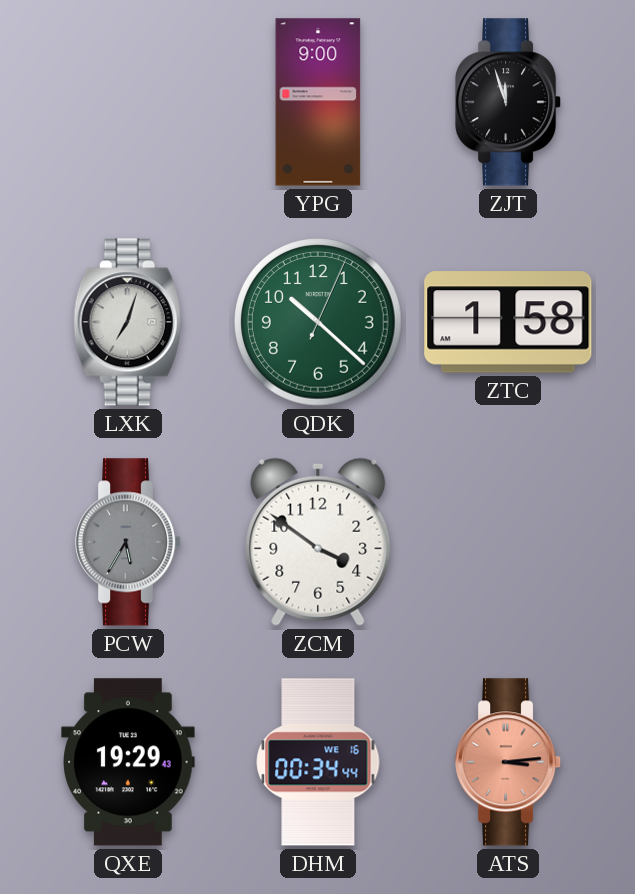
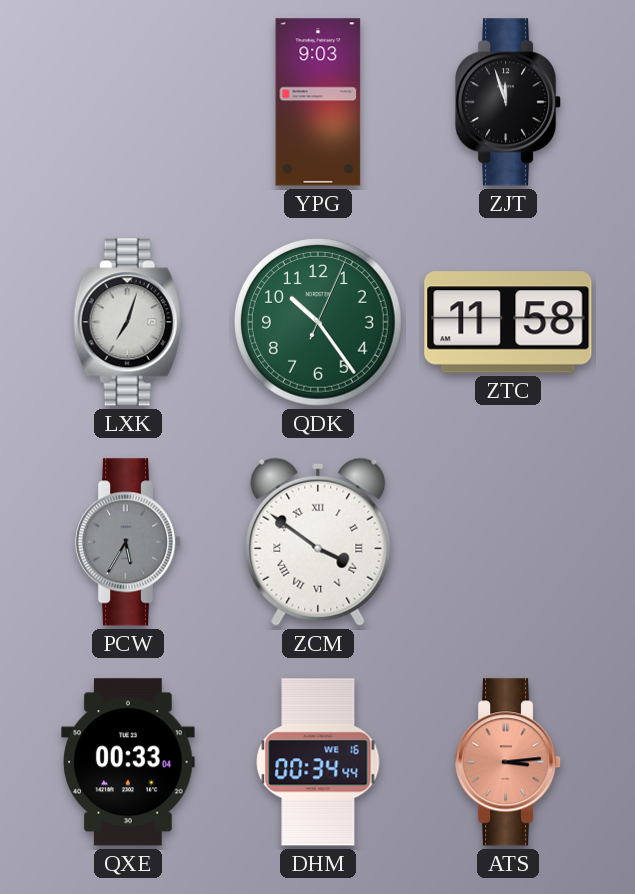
YPG: 9:00 -> 9:03 (318, 102)
QDK: 10:22 -> 10:24 (319, 323)
ZTC: 1:58 -> 11:58 (508, 322)
ZCM numerals: Arabic -> Roman (318, 542)
QXE: 19:29 -> 00:33 (128, 762)
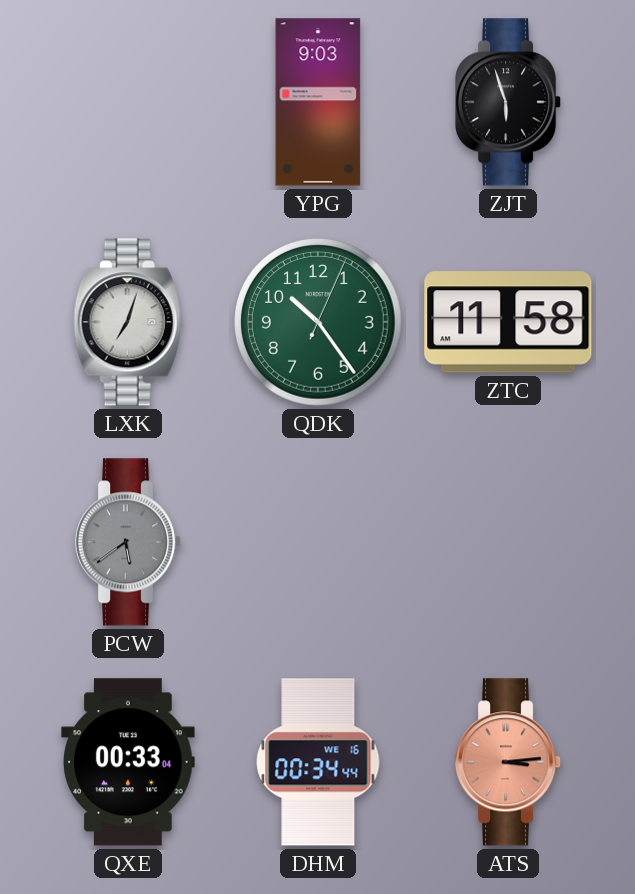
ZJT: 11:57 -> 5:57 (509, 102)
PCW: 5:35 -> 5:39 (129, 542)
ZCM: 3:51 -> none (318, 542)
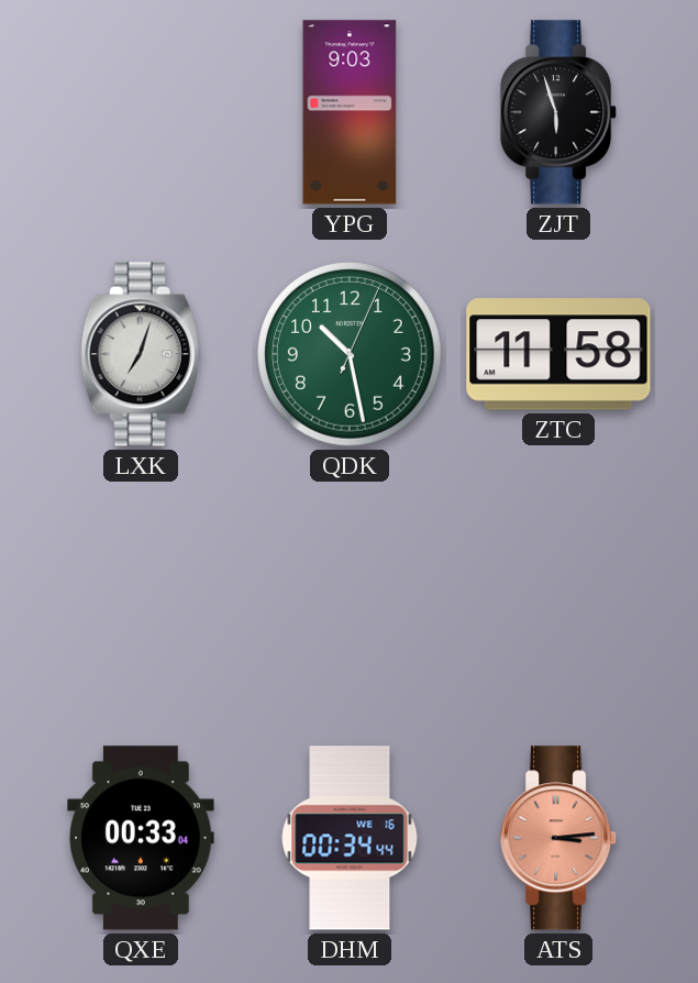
QDK: 10:24 -> 10:28 (351, 355)
PCW: 5:39 -> none (129, 542)
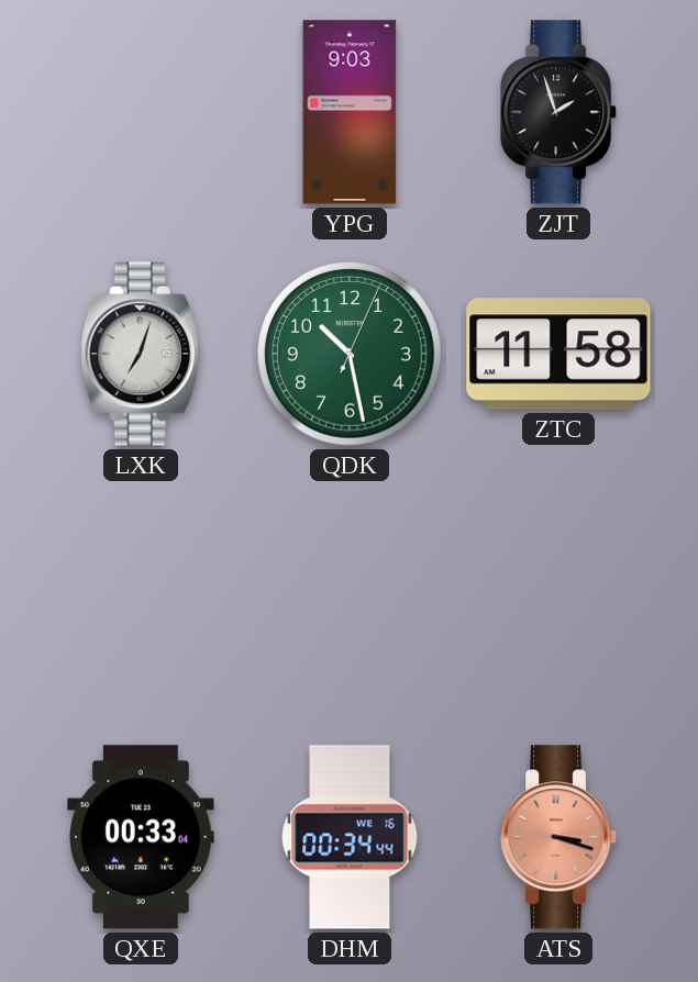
ZJT: 5:57 -> 1:57 (559, 112)
ATS: 3:14 -> 3:18 (559, 837)
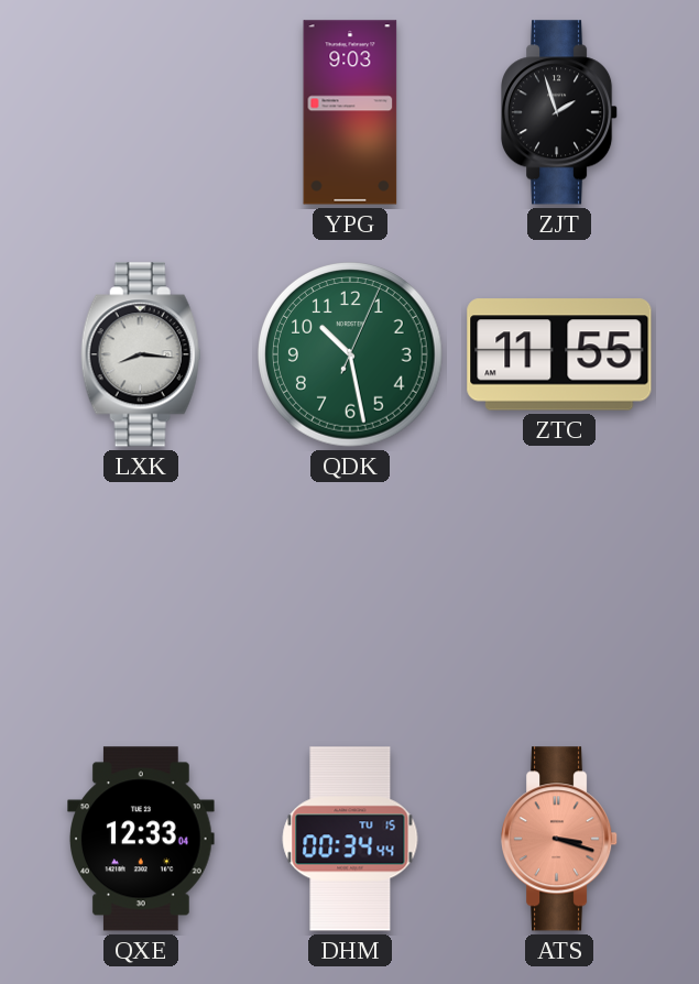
LXK: 7:03 -> 8:16 (141, 354)
ZTC: 11:58 -> 11:55 (559, 354)
QXE: 00:33 -> 12:33 (141, 839)
DHM date: WE 16 -> TU 15 (350, 839)
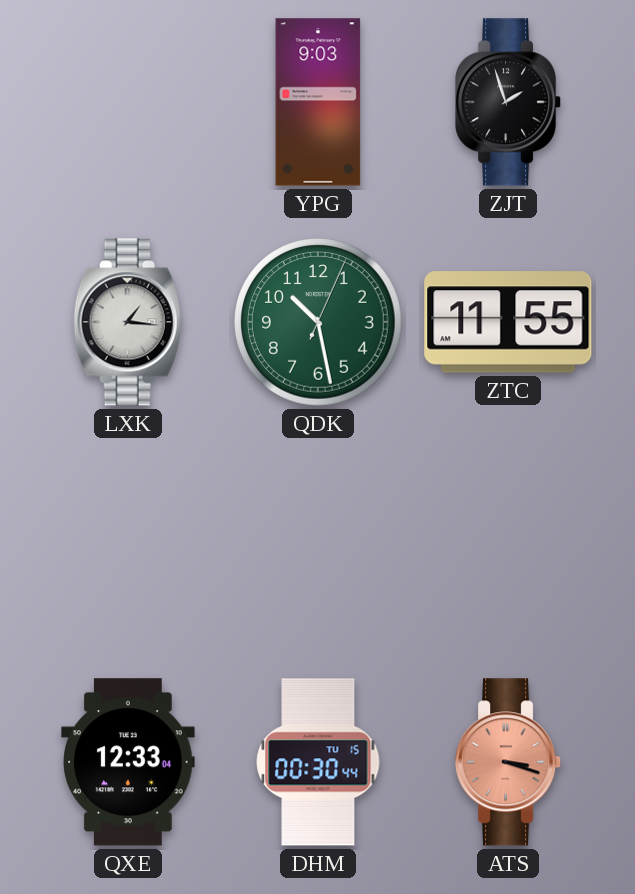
LXK: 8:16 -> 1:16 (128, 322)
DHM: 00:34 -> 00:30 (318, 762)
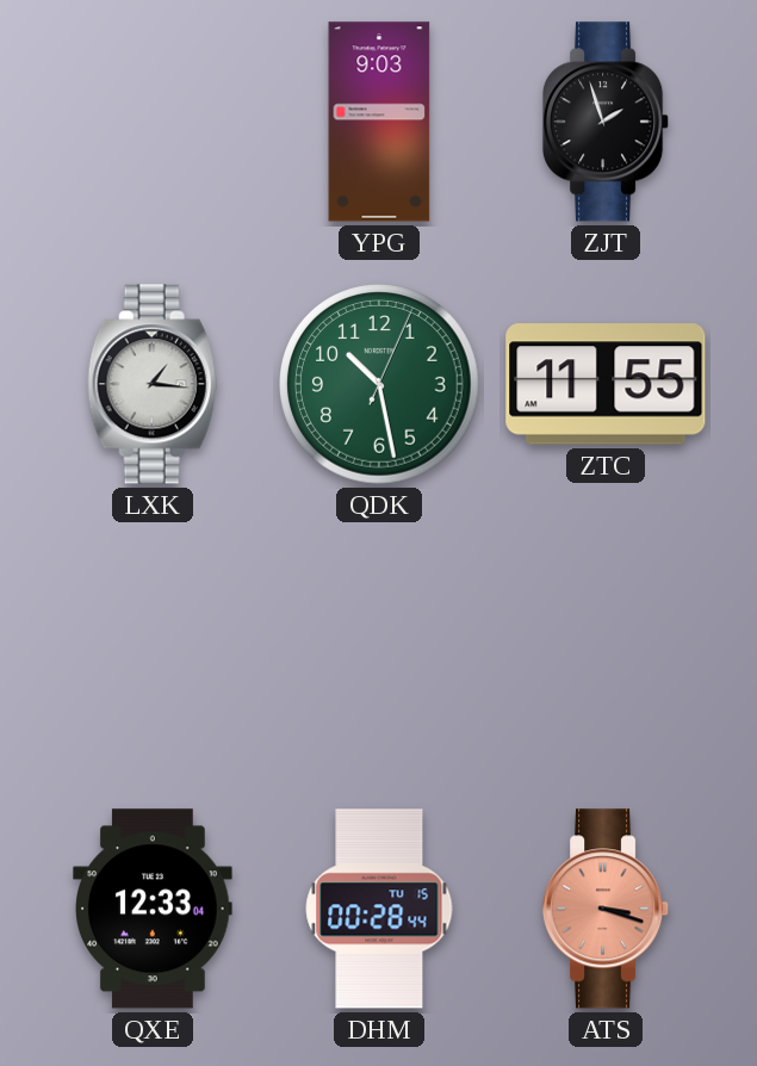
DHM: 00:30 -> 00:28 (379, 909)
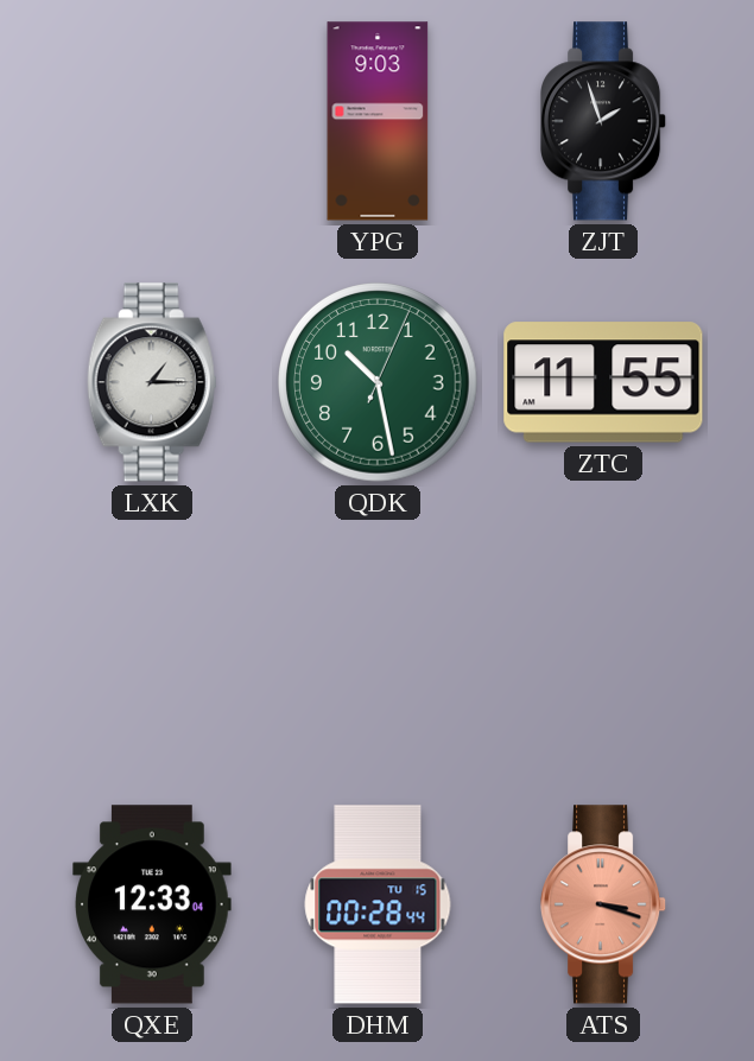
LXK: 1:16 -> 1:15 (152, 382)
